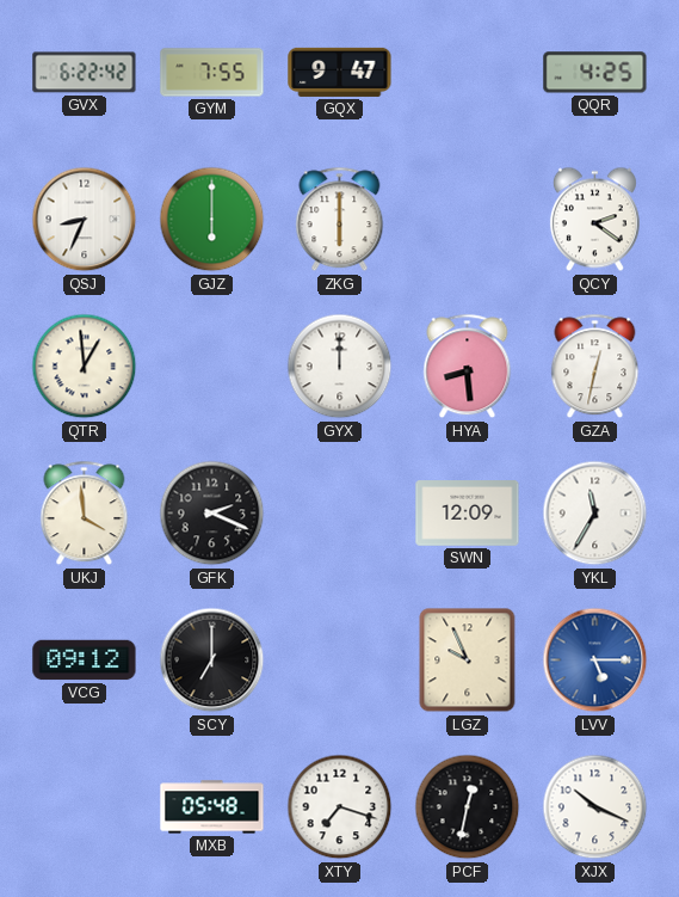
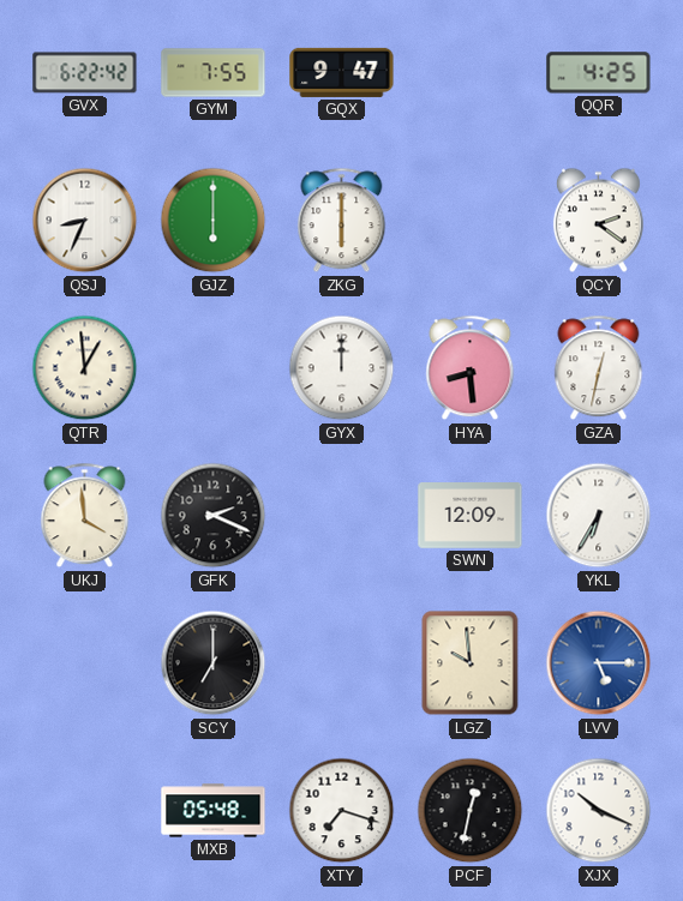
YKL: 11:35 -> 6:35 (599, 516)
VCG: 09:12 -> none (85, 661)
LGZ: 9:56 -> 9:59 (471, 663)
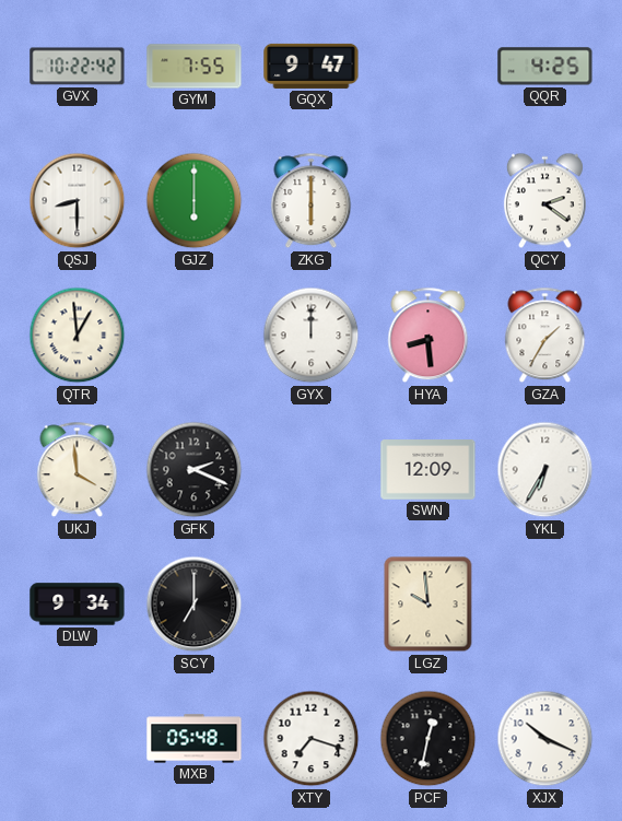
GVX: 6:22 -> 10:22 (78, 67)
QSJ: 8:34 -> 8:30 (78, 201)
GZA: 12:32 -> 1:35 (545, 336)
DLW: none -> 9:34 (78, 605)
LVV: 5:15 -> none (599, 663)
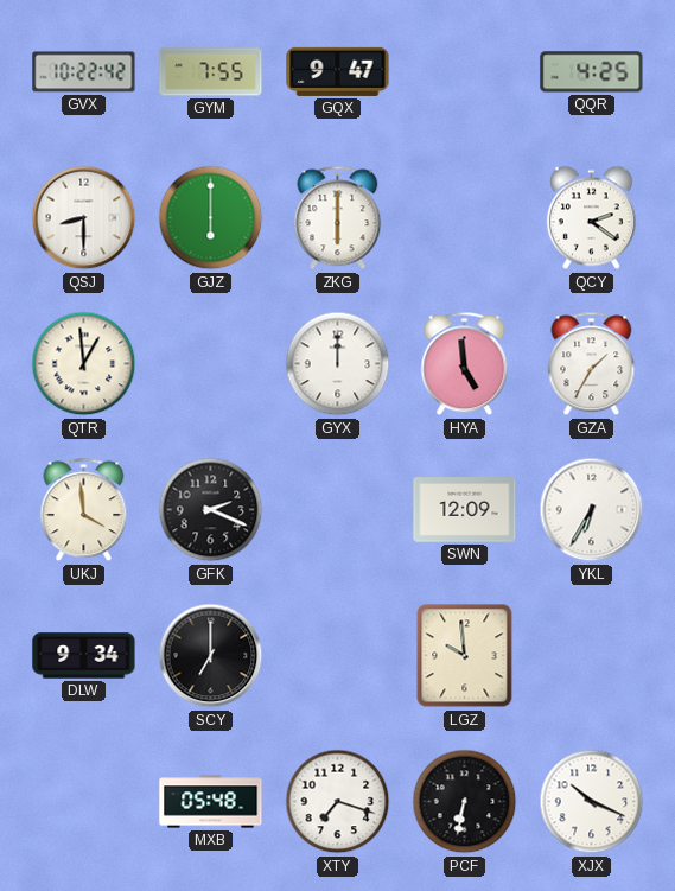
HYA: 8:29 -> 4:59 (465, 364)
PCF: 12:32 -> 6:32 (465, 802)
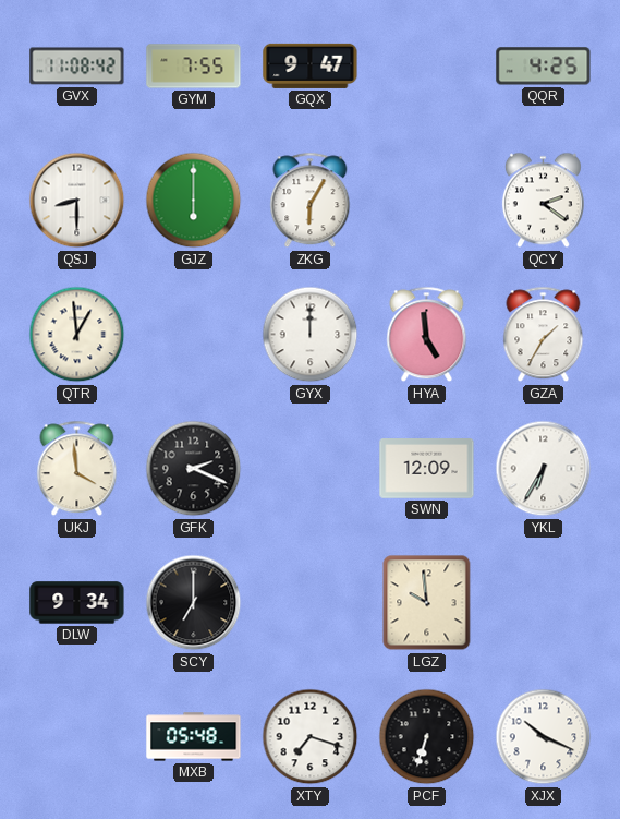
GVX: 10:22 -> 11:08 (77, 67)
ZKG: 6:00 -> 6:05 (311, 201)
PCF: 6:32 -> 6:33 (427, 737)
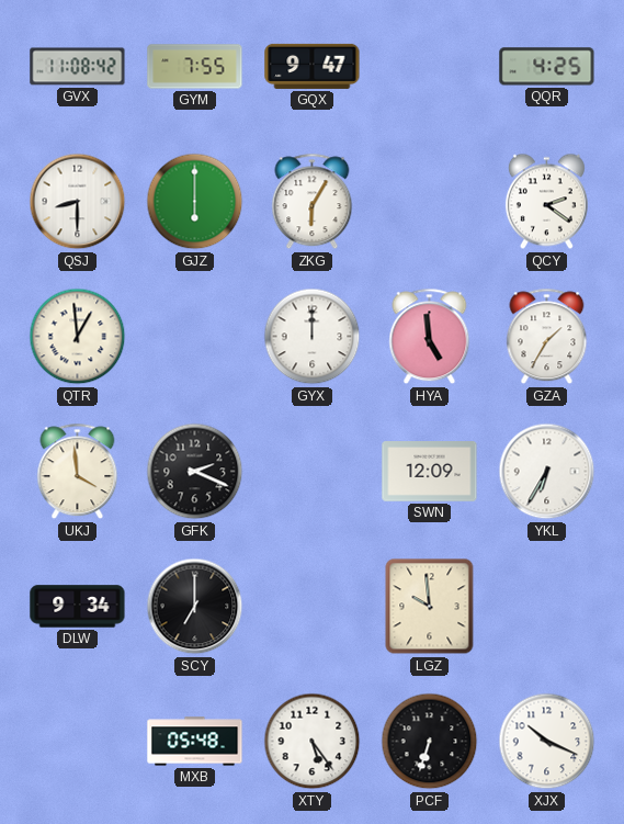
XTY: 7:18 -> 5:24 (313, 742)
